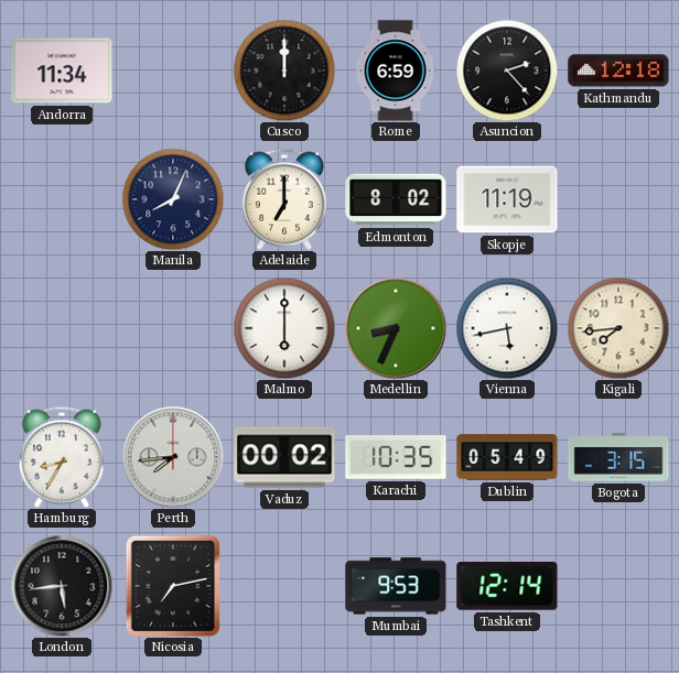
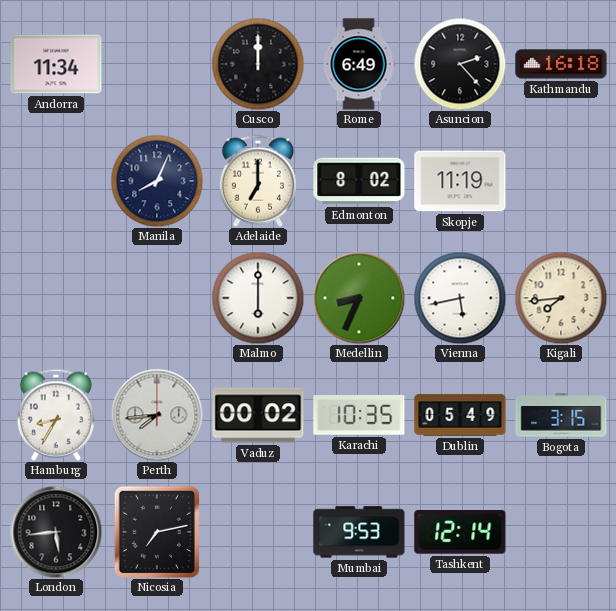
Rome: 6:59 -> 6:49 (359, 64)
Kathmandu: 12:18 -> 16:18 (561, 64)
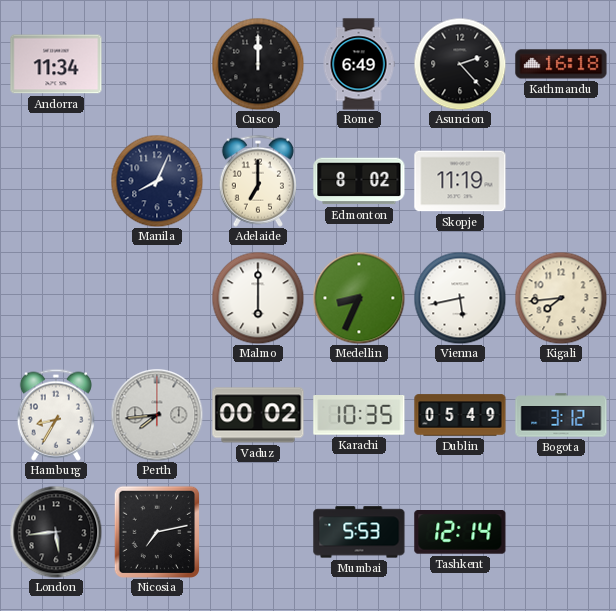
Bogota: 3:15 -> 3:12 (561, 415)
Mumbai: 9:53 -> 5:53 (359, 532)
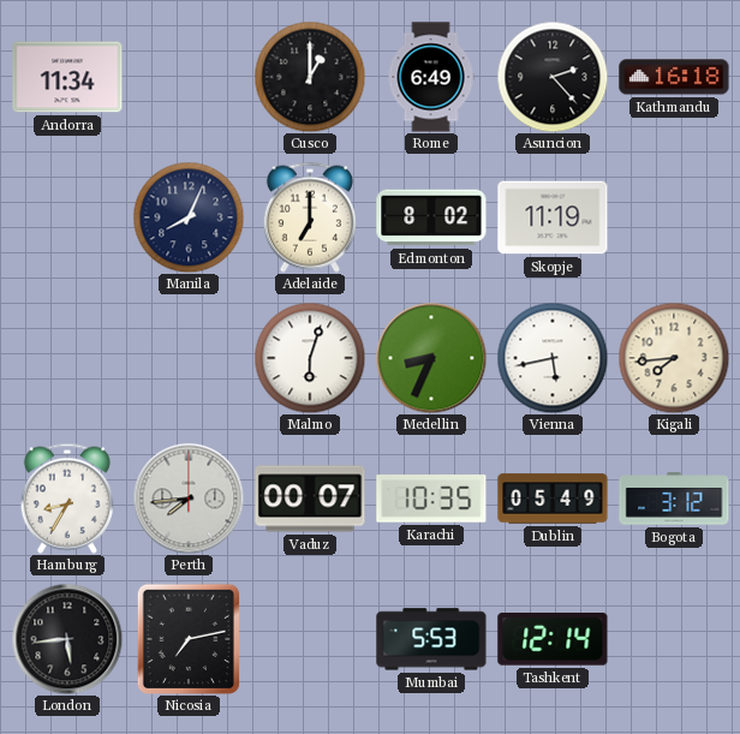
Cusco: 12:00 -> 1:00 (310, 77)
Malmo: 6:00 -> 6:03 (310, 358)
Vaduz: 00:02 -> 00:07 (310, 499)
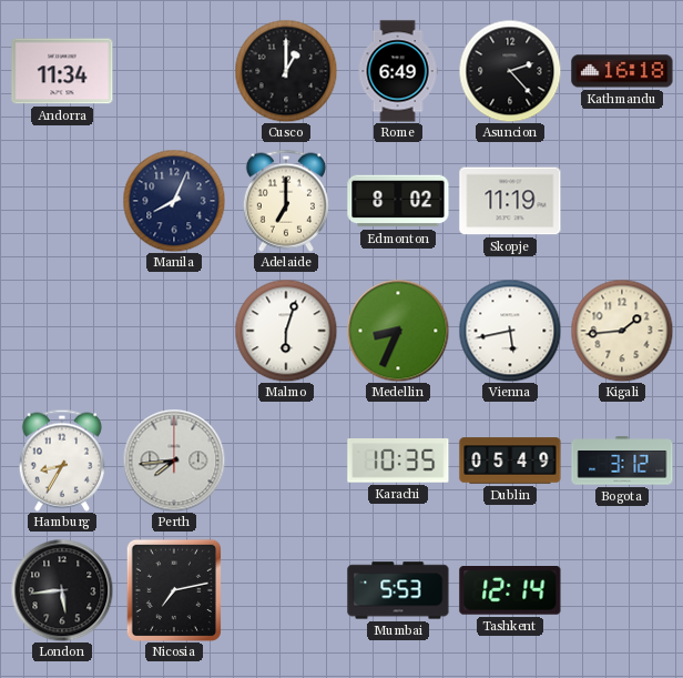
Kigali: 7:44 -> 1:44 (622, 331)
Vaduz: 00:07 -> none (310, 499)
